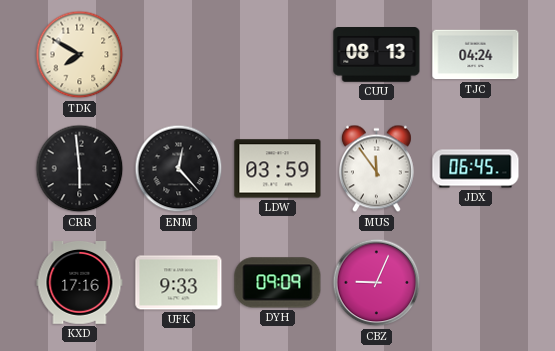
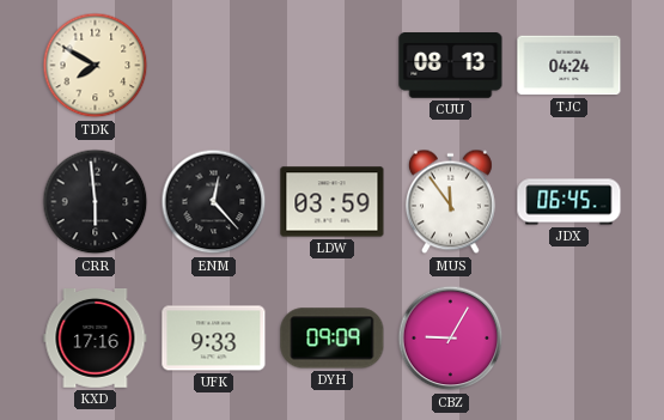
CBZ: 9:04 -> 9:05 (451, 339)
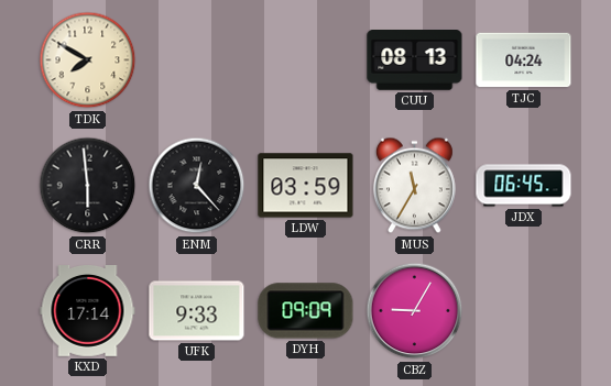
MUS: 11:54 -> 11:35 (414, 186)
KXD: 17:16 -> 17:14 (88, 311)
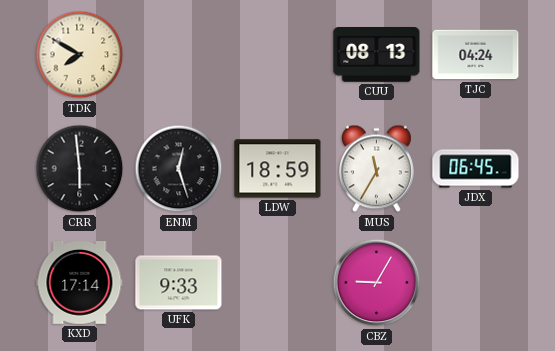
ENM: 12:23 -> 12:27 (179, 169)
LDW: 03:59 -> 18:59 (278, 169)
DYH: 09:09 -> none (306, 311)
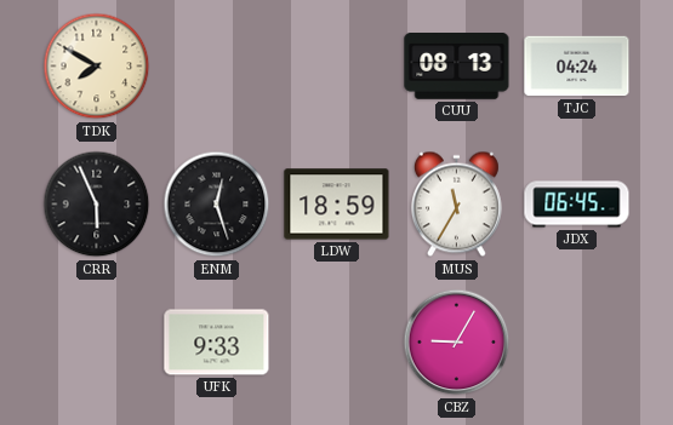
CRR: 5:59 -> 5:56 (97, 205)
KXD: 17:14 -> none (80, 283)
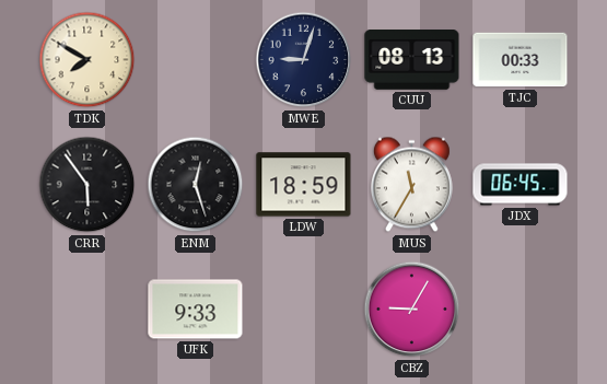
MWE: none -> 9:03 (304, 60)
TJC: 04:24 -> 00:33 (521, 60)
CRR: 5:56 -> 5:54 (87, 185)
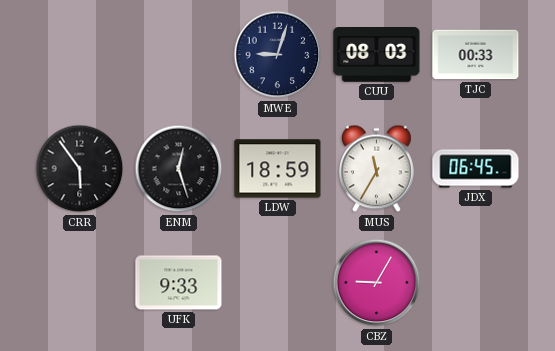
TDK: 7:50 -> none (87, 60)
CUU: 08:13 -> 08:03 (377, 55)
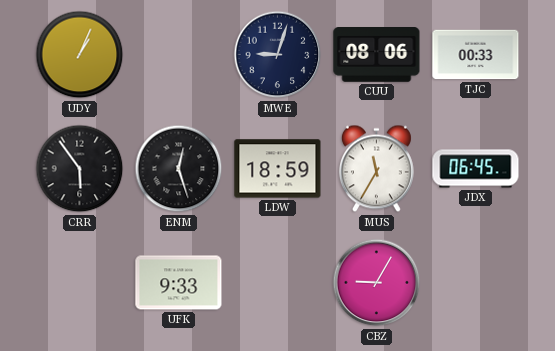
UDY: none -> 1:04 (80, 55)
CUU: 08:03 -> 08:06 (377, 55)
